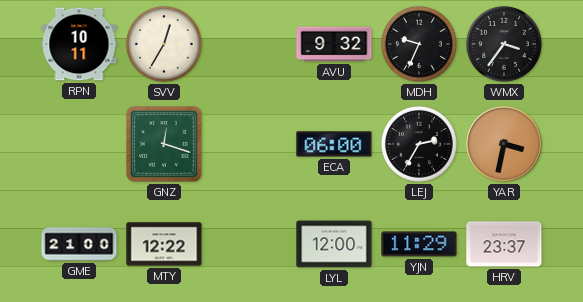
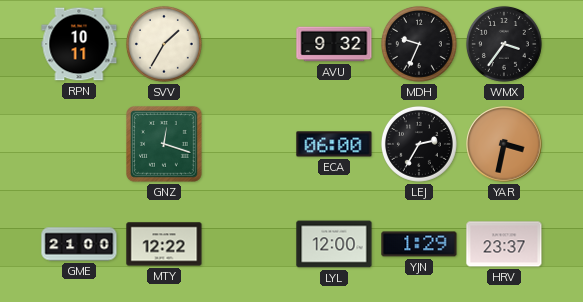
SVV: 12:35 -> 1:35 (164, 44)
YJN: 11:29 -> 1:29 (419, 244)
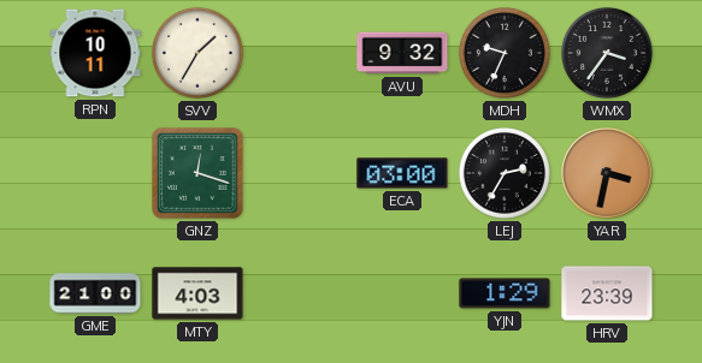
ECA: 06:00 -> 03:00 (402, 173)
MTY: 12:22 -> 4:03 (197, 293)
LYL: 12:00 -> none (334, 244)
HRV: 23:37 -> 23:39 (607, 293)
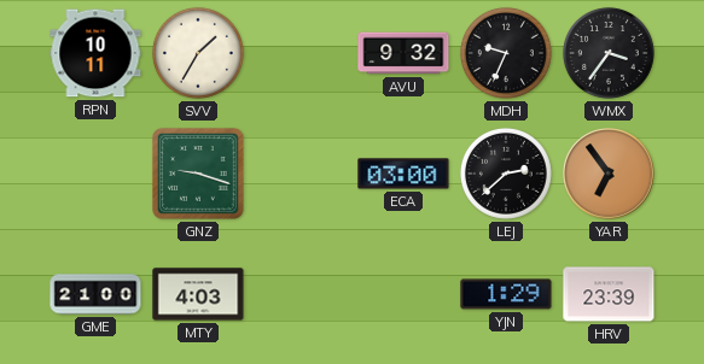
GNZ: 12:18 -> 9:18 (199, 175)
LEJ: 2:35 -> 2:38 (506, 174)
YAR: 3:32 -> 6:54 (609, 174)
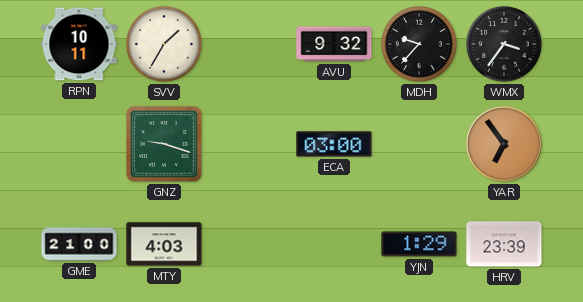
MDH: 9:34 -> 9:37 (419, 44)
LEJ: 2:38 -> none (506, 174)
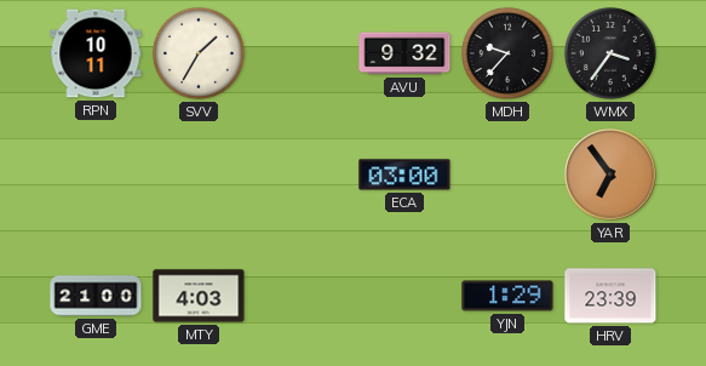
GNZ: 9:18 -> none (165, 145)
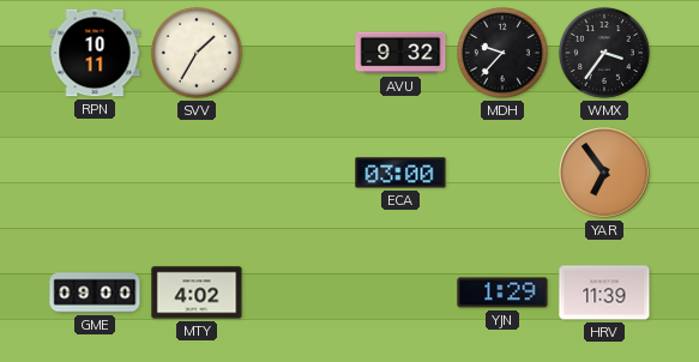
GME: 21:00 -> 09:00 (95, 292)
MTY: 4:03 -> 4:02 (197, 292)
HRV: 23:39 -> 11:39 (604, 292)
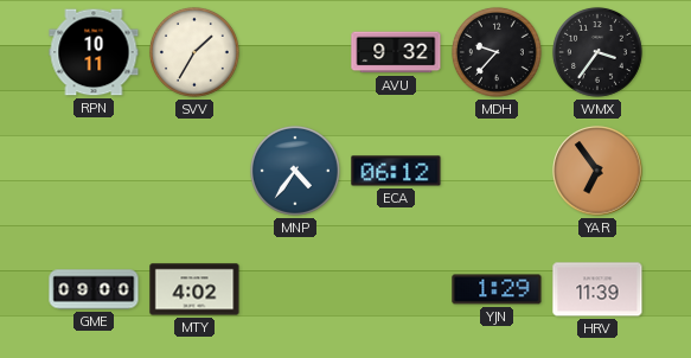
MNP: none -> 4:36 (295, 171)
ECA: 03:00 -> 06:12 (396, 171)
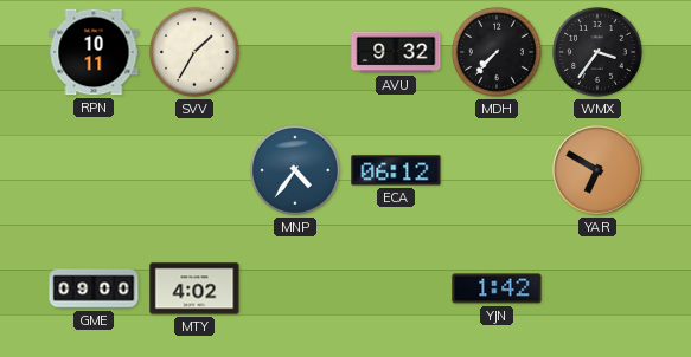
MDH: 9:37 -> 7:37 (497, 52)
YAR: 6:54 -> 6:50 (597, 170)
YJN: 1:29 -> 1:42 (497, 288)
HRV: 11:39 -> none (597, 289)
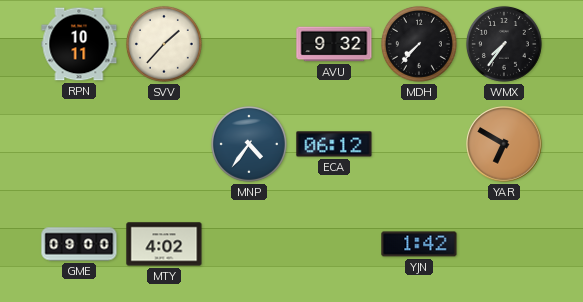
SVV: 1:35 -> 1:37 (164, 44)
WMX: 3:36 -> 7:36 (504, 44)
